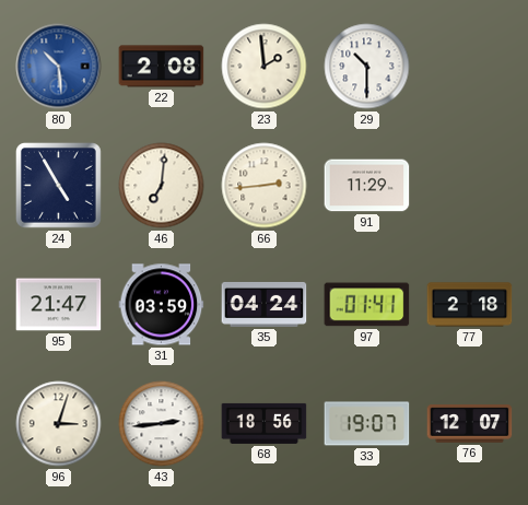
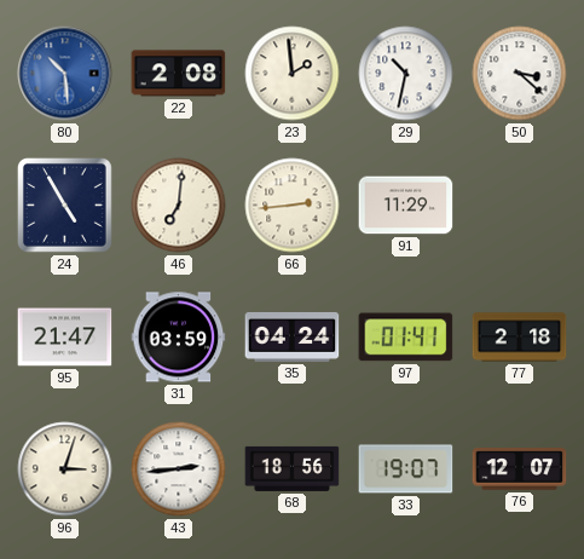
29: 10:30 -> 10:32 (406, 74)
50: none -> 3:22 (520, 74)
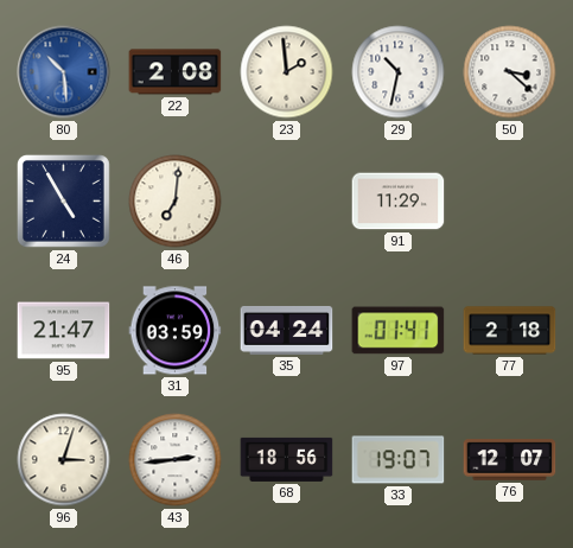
66: 2:44 -> none (293, 206)
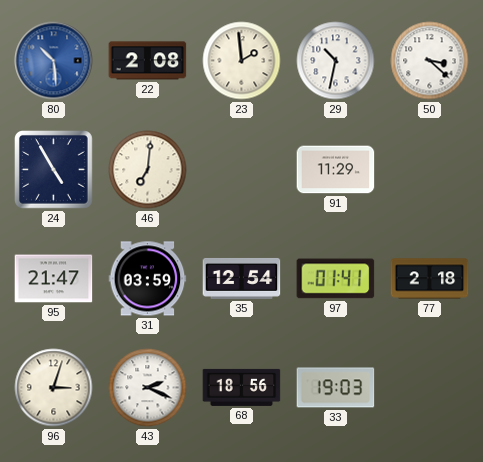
35: 04:24 -> 12:54 (242, 278)
43: 2:44 -> 2:19 (148, 388)
33: 19:07 -> 19:03 (336, 388)
76: 12:07 -> none (510, 460)
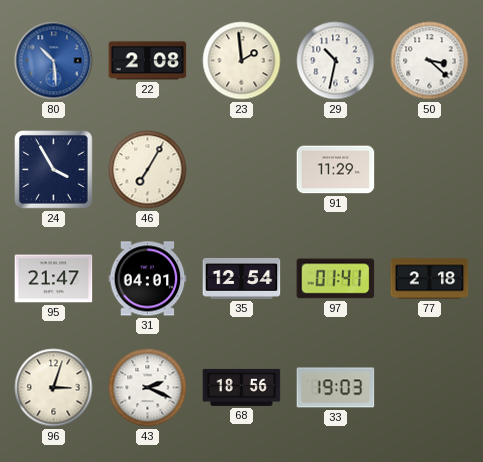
24: 4:55 -> 3:55 (54, 170)
46: 7:01 -> 7:05 (148, 170)
31: 03:59 -> 04:01 (148, 279)
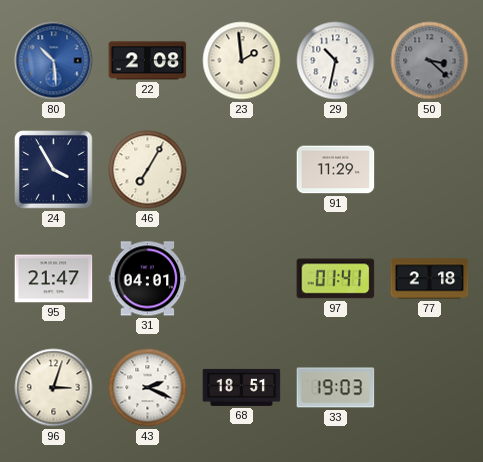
50 dial: white -> grey (430, 61)
35: 12:54 -> none (242, 278)
68: 18:56 -> 18:51 (242, 387)
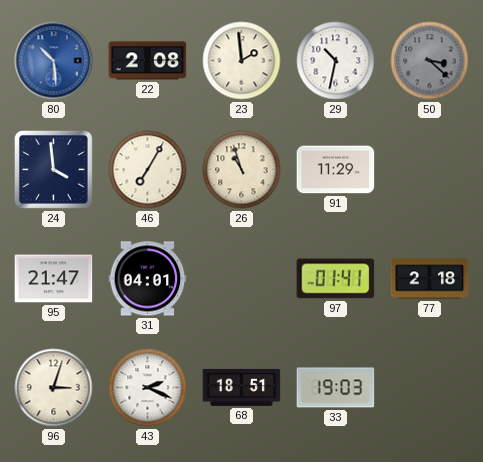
24: 3:55 -> 3:59 (54, 170)
26: none -> 10:57 (242, 170)
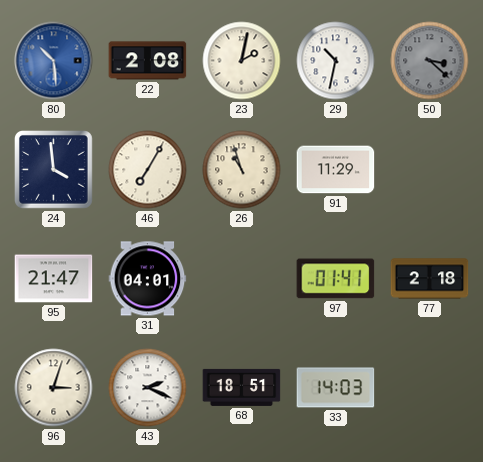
23: 1:59 -> 2:02 (242, 61)
33: 19:03 -> 14:03 (336, 388)
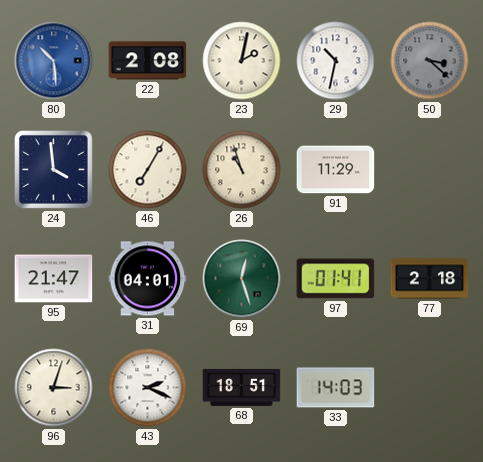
69: none -> 12:27 (242, 279)
